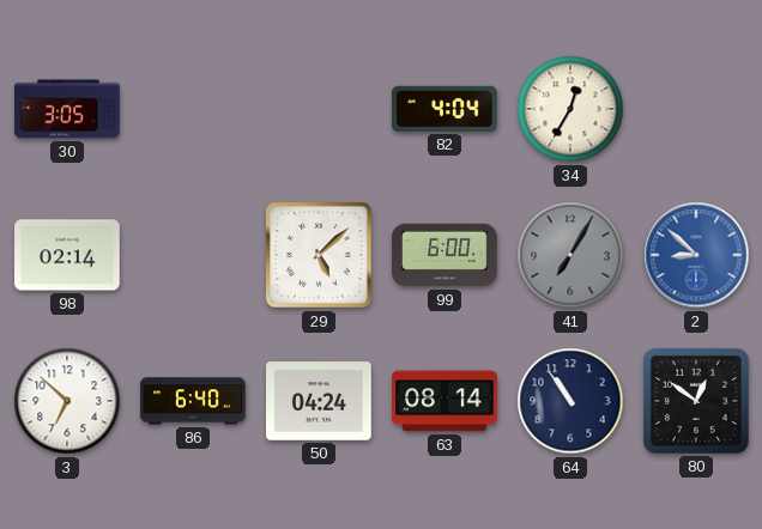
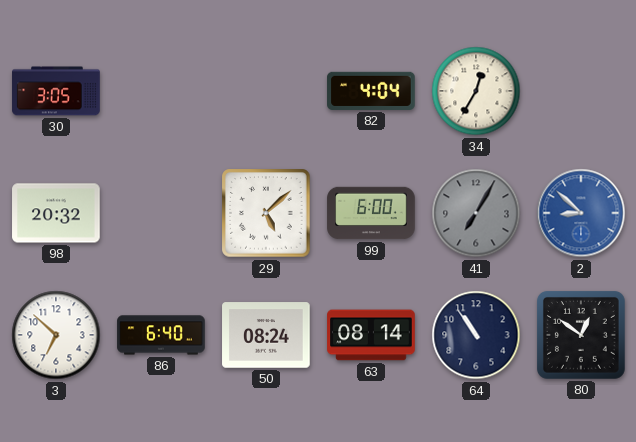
98: 02:14 -> 20:32 (56, 213)
50: 04:24 -> 08:24 (266, 335)
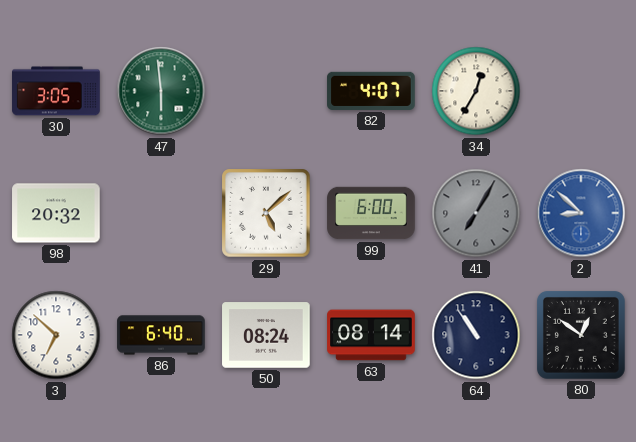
47: none -> 5:59 (161, 91)
82: 4:04 -> 4:07 (371, 91)
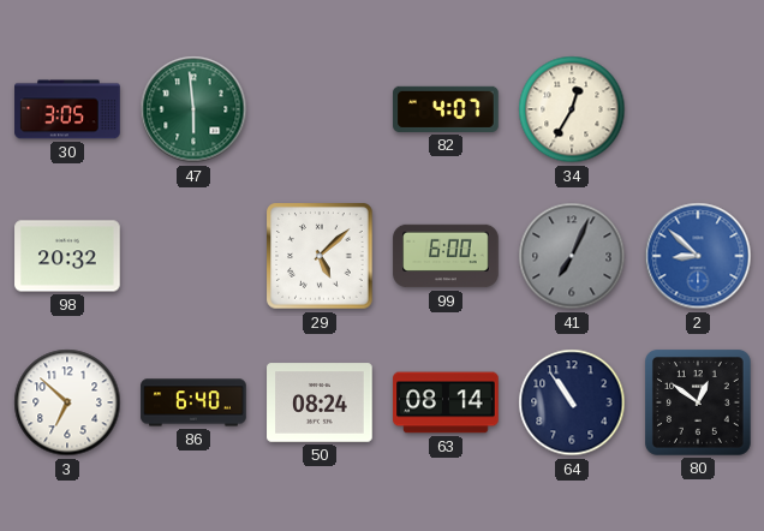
41: 7:05 -> 7:04 (572, 256)
